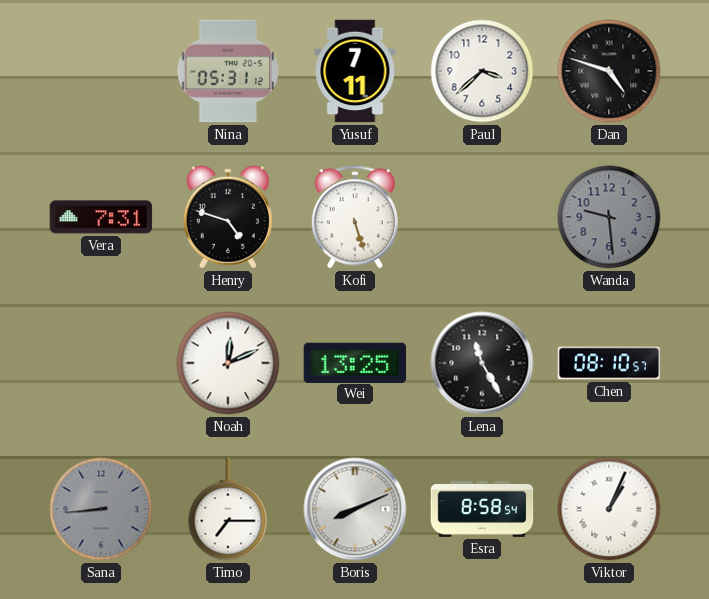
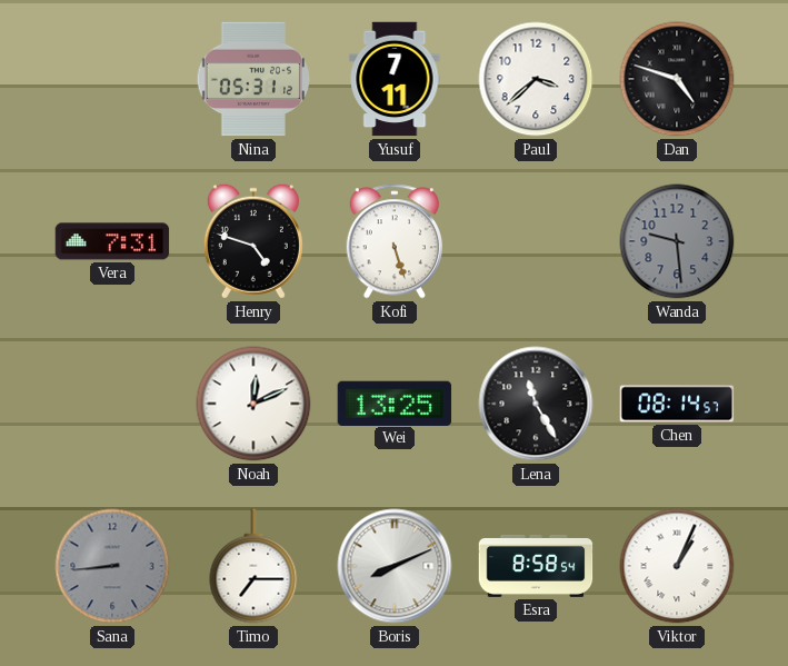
Chen: 08:10 -> 08:14 (677, 404)
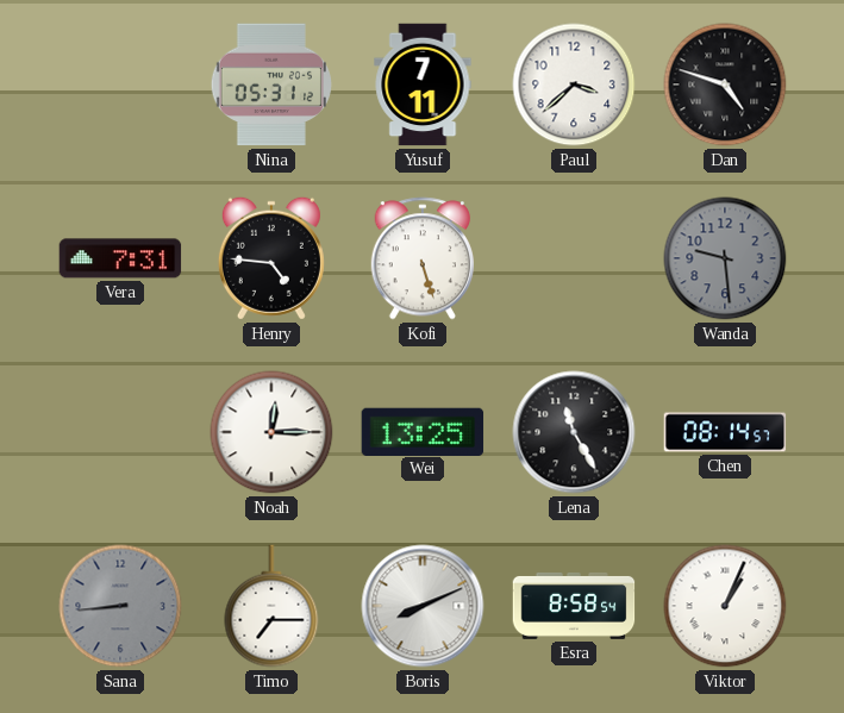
Henry: 4:48 -> 4:46 (271, 258)
Noah: 12:11 -> 12:15 (271, 432)
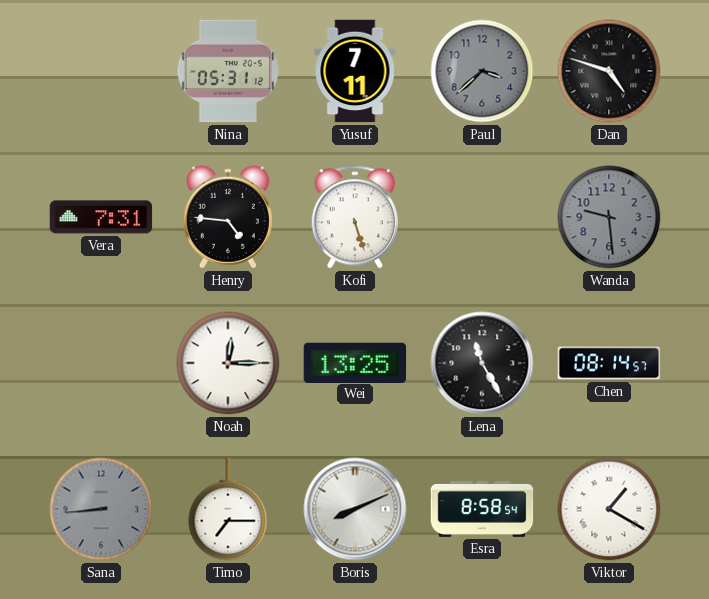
Paul dial: white -> grey (482, 71)
Viktor: 1:04 -> 1:20 (609, 509)
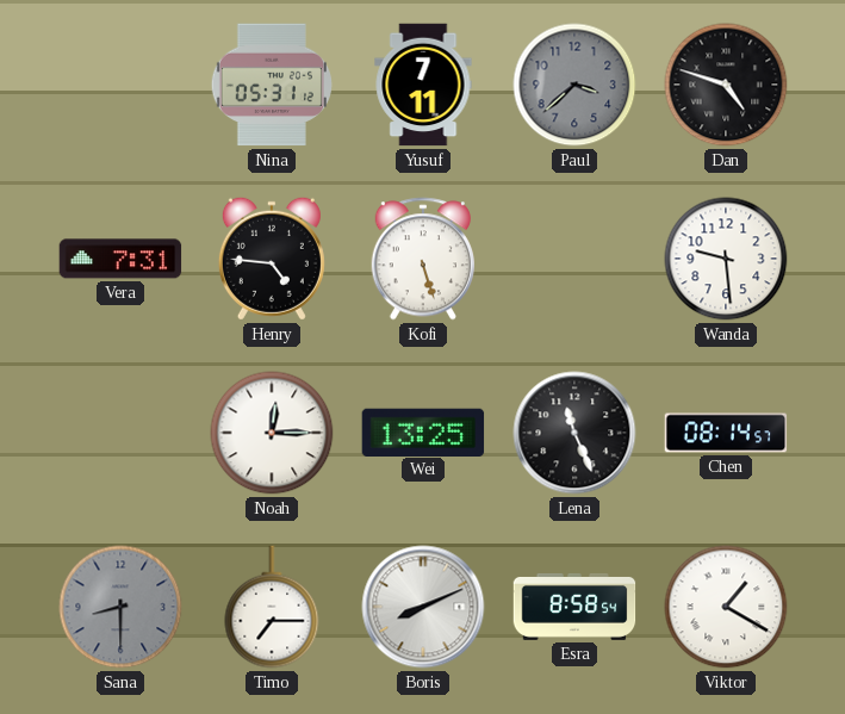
Wanda dial: grey -> white (726, 259)
Lena: 11:25 -> 11:26 (574, 433)
Sana: 8:44 -> 8:30 (120, 607)
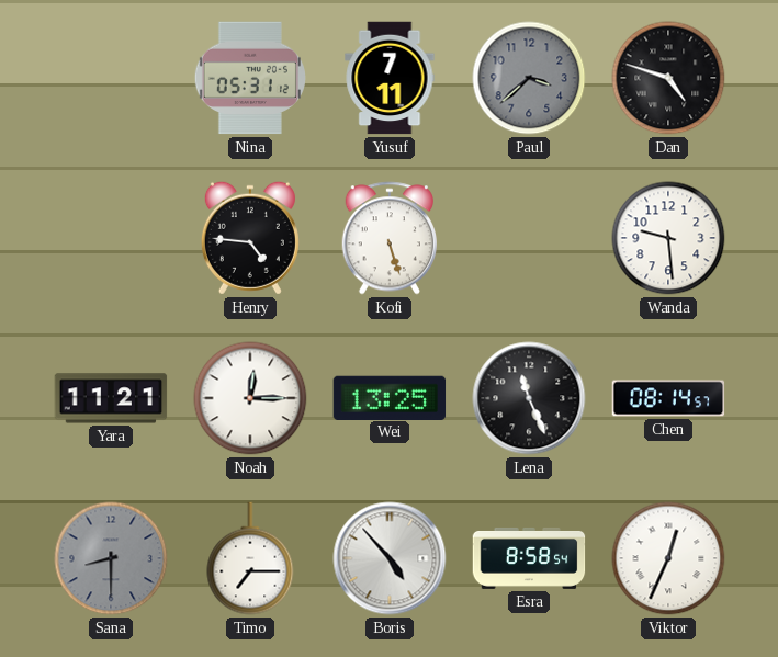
Vera: 7:31 -> none (120, 259)
Yara: none -> 11:21 (111, 398)
Boris: 8:11 -> 4:53 (390, 558)
Viktor: 1:20 -> 12:34 (668, 558)
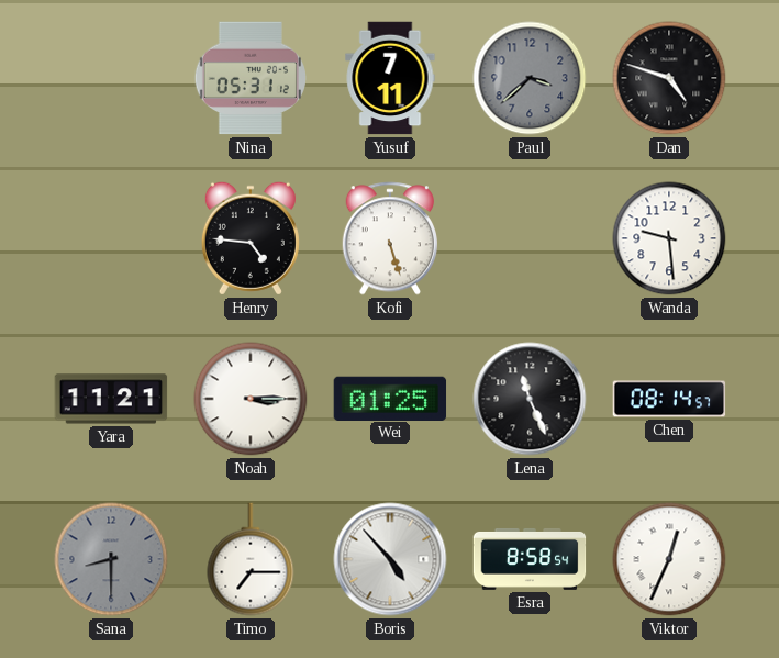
Noah: 12:15 -> 3:15 (251, 399)
Wei: 13:25 -> 01:25 (390, 398)
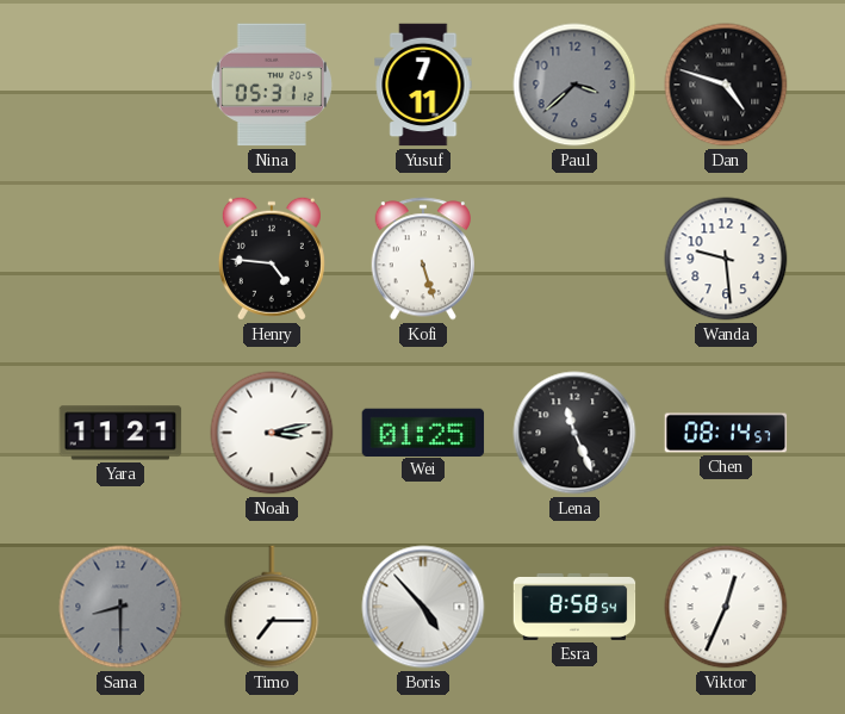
Noah: 3:15 -> 3:13 (272, 433)
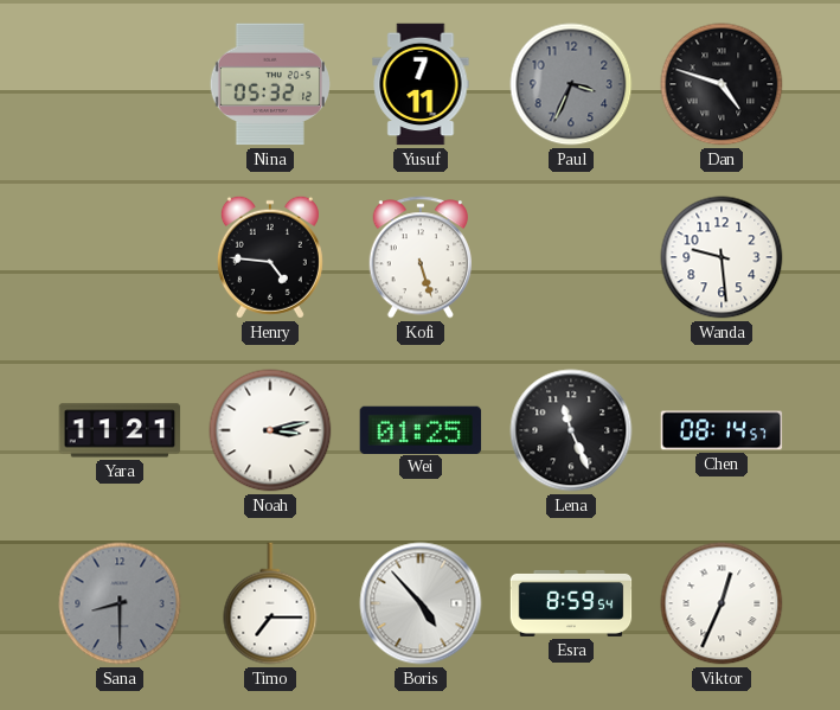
Nina: 05:31 -> 05:32 (270, 84)
Paul: 3:38 -> 3:34 (571, 84)
Esra: 8:58 -> 8:59 (571, 603)
